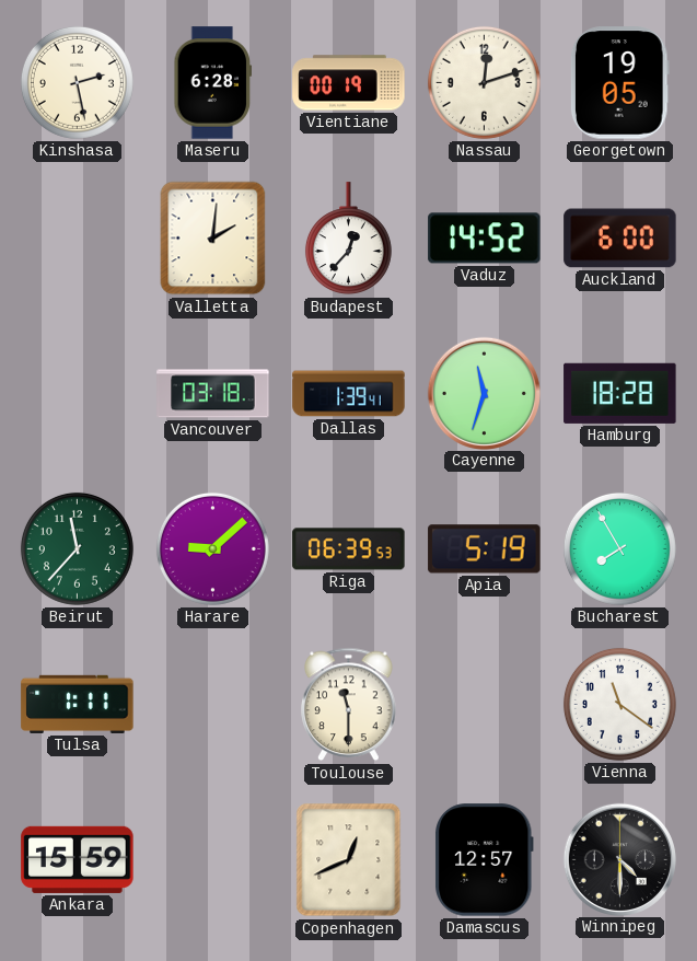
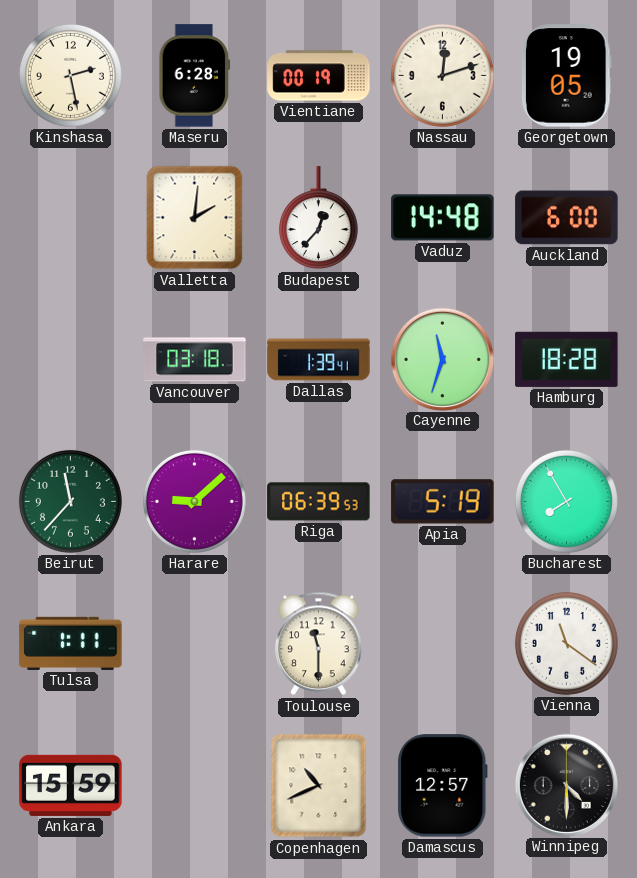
Vaduz: 14:52 -> 14:48 (443, 218)
Copenhagen: 12:41 -> 10:41 (319, 786)
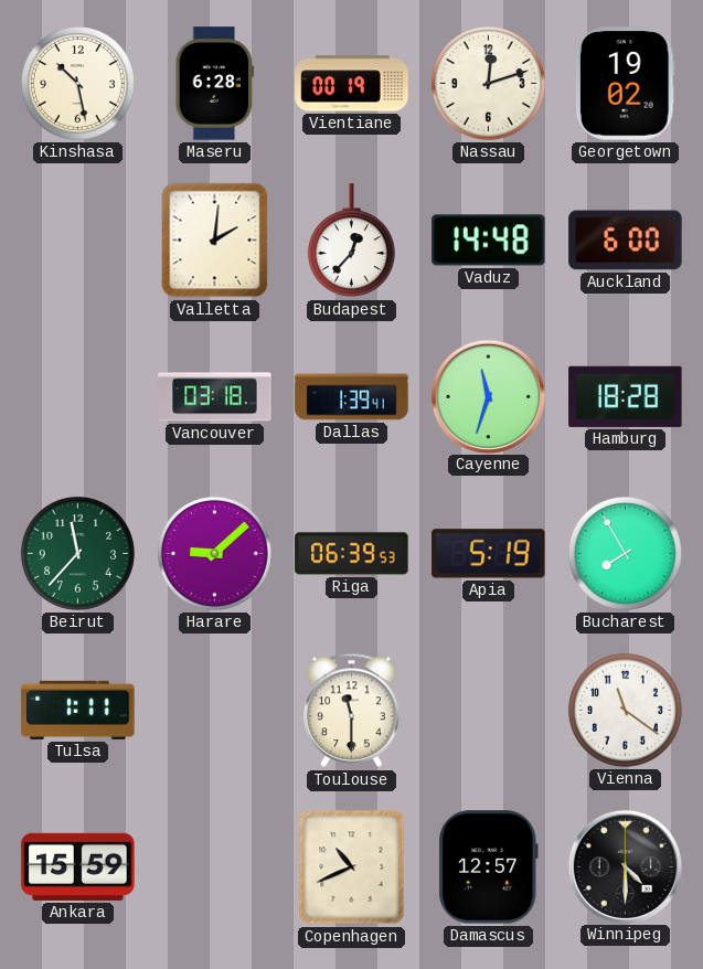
Kinshasa: 2:28 -> 10:28 (77, 83)
Georgetown: 19:05 -> 19:02 (625, 84)
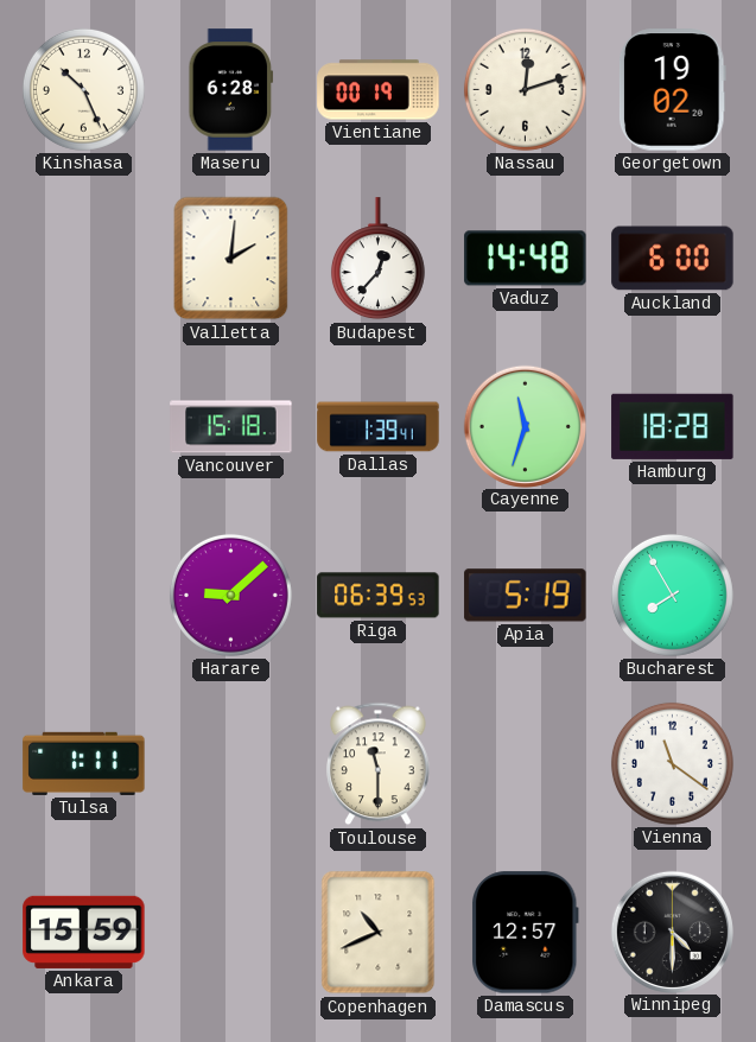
Kinshasa: 10:28 -> 10:26 (83, 89)
Vancouver: 03:18 -> 15:18 (231, 427)
Beirut: 11:37 -> none (77, 553)
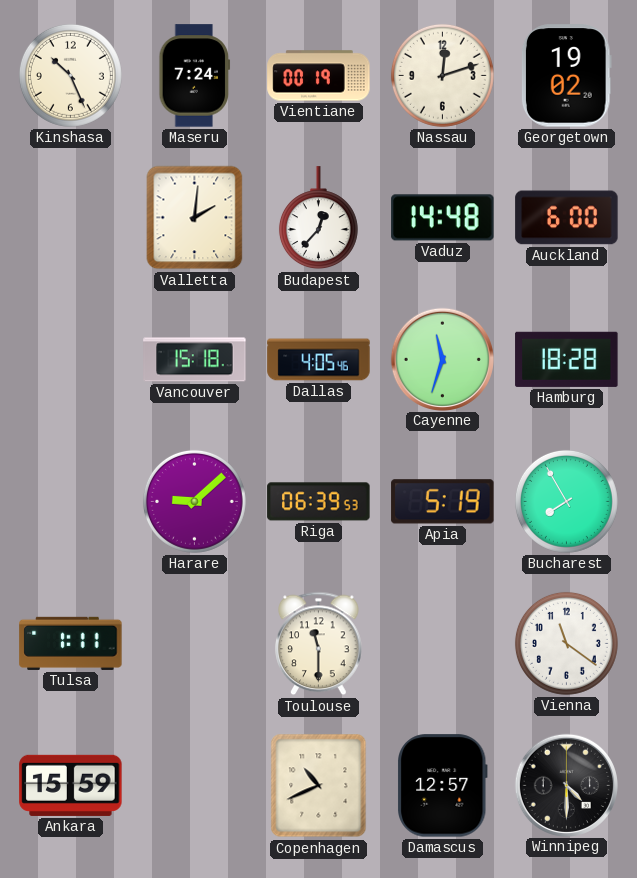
Maseru: 6:28 -> 7:24 (195, 76)
Dallas: 1:39 -> 4:05 (319, 360)
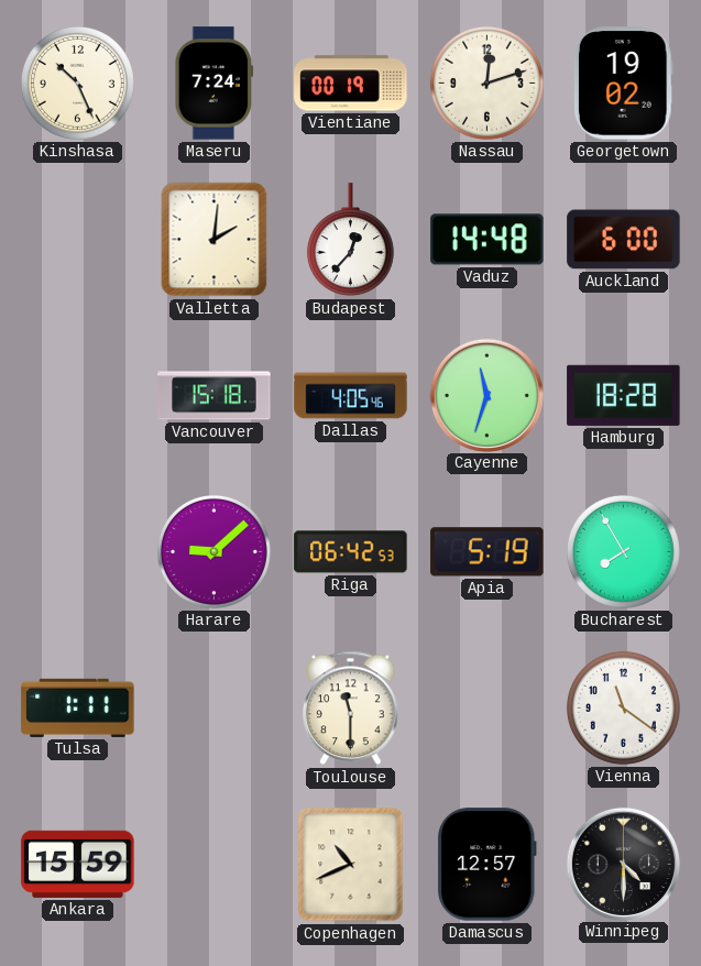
Riga: 06:39 -> 06:42 (351, 552)
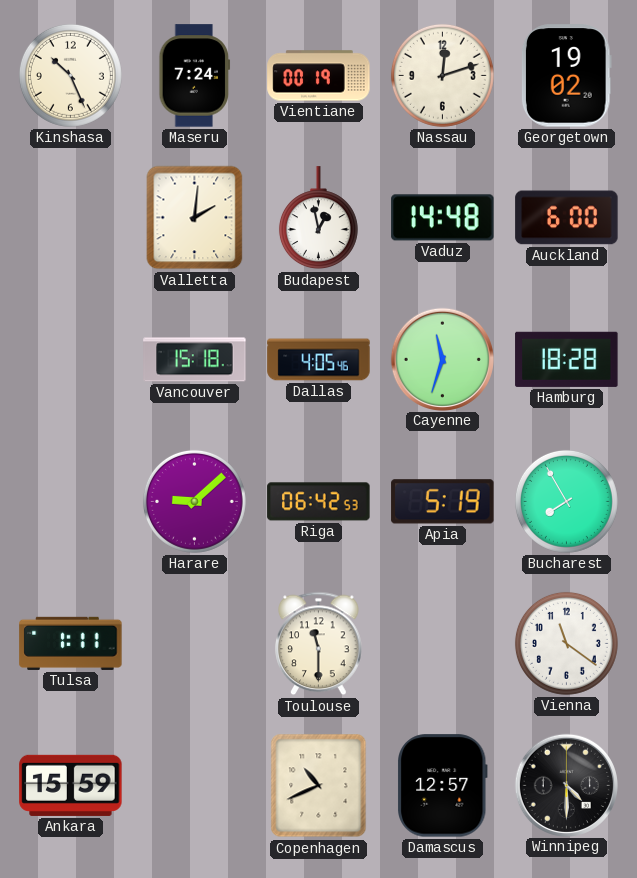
Budapest: 12:37 -> 12:58 (318, 218)
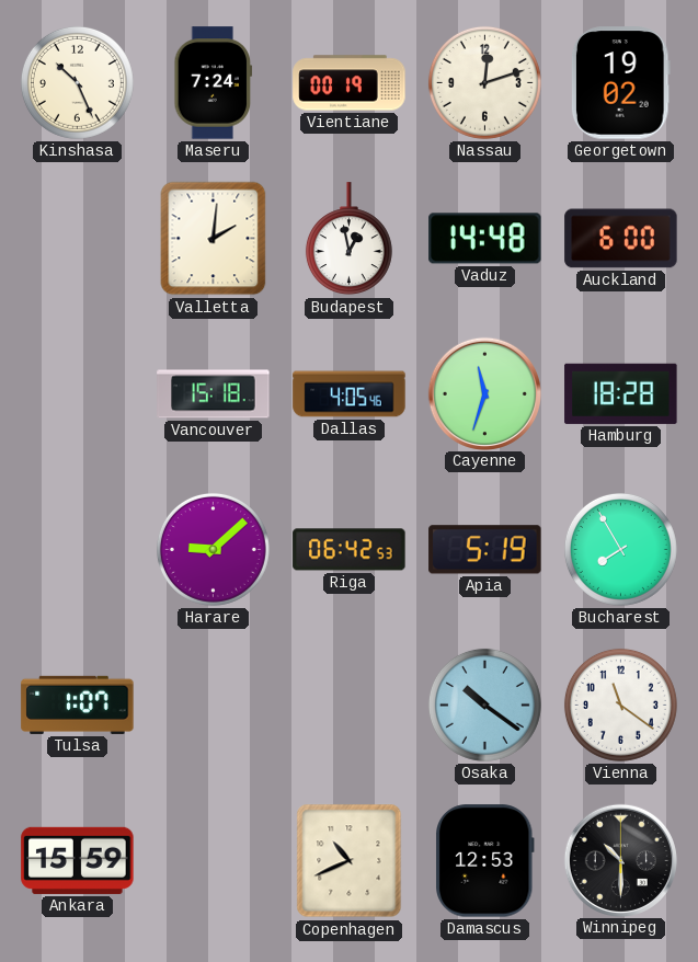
Tulsa: 1:11 -> 1:07 (78, 705)
Toulouse: 11:30 -> none (319, 644)
Osaka: none -> 10:21 (484, 705)
Damascus: 12:57 -> 12:53 (485, 861)
Winnipeg: 4:30 -> 10:30 (620, 860)
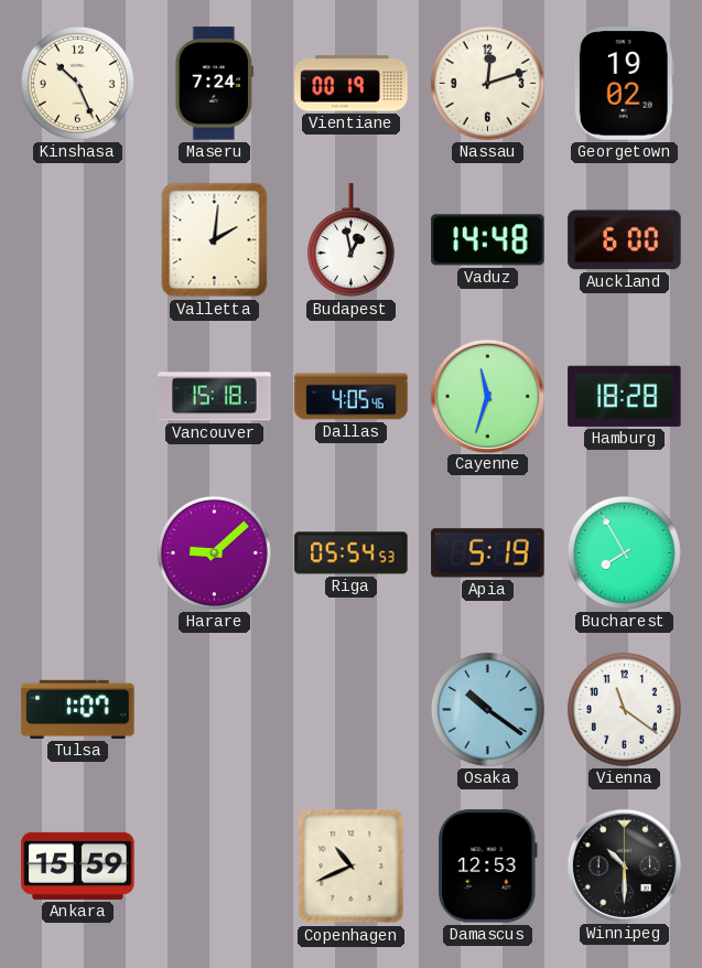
Riga: 06:42 -> 05:54 (352, 553)
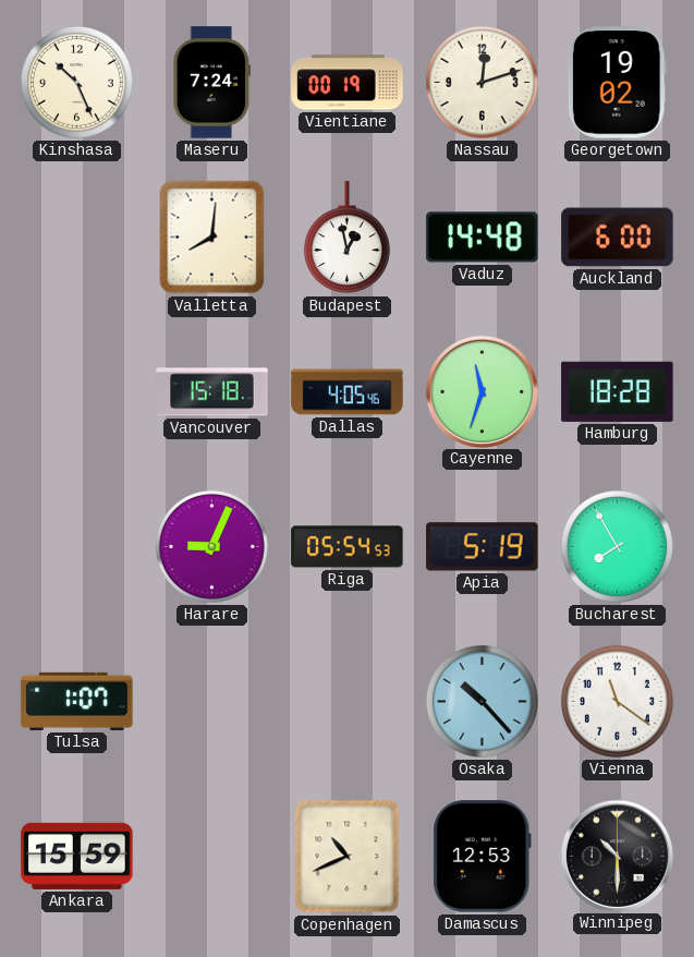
Valletta: 2:01 -> 8:01 (212, 238)
Harare: 9:08 -> 9:04 (211, 546)
Osaka: 10:21 -> 10:23 (482, 701)
